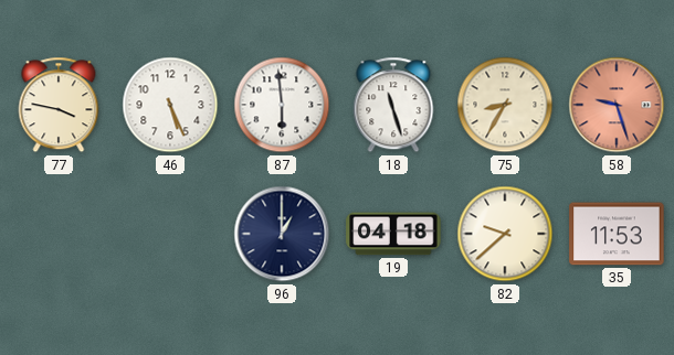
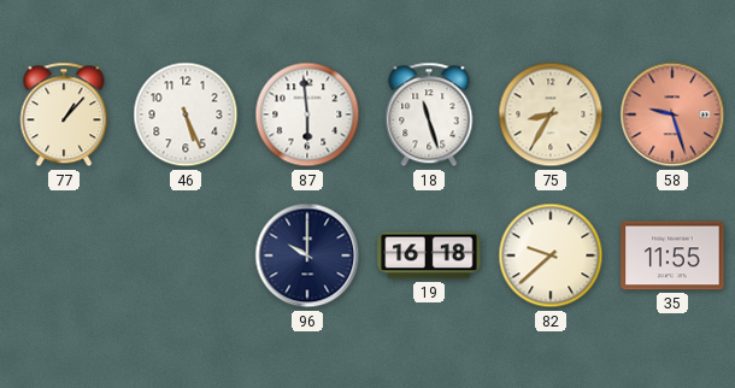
77: 3:47 -> 1:07 (64, 114)
96: 1:00 -> 10:00 (307, 255)
19: 04:18 -> 16:18 (429, 255)
35: 11:53 -> 11:55 (672, 255)
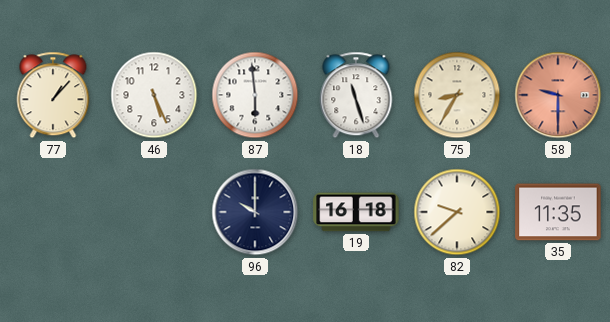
58: 9:27 -> 9:30 (558, 95)
35: 11:55 -> 11:35 (558, 212)
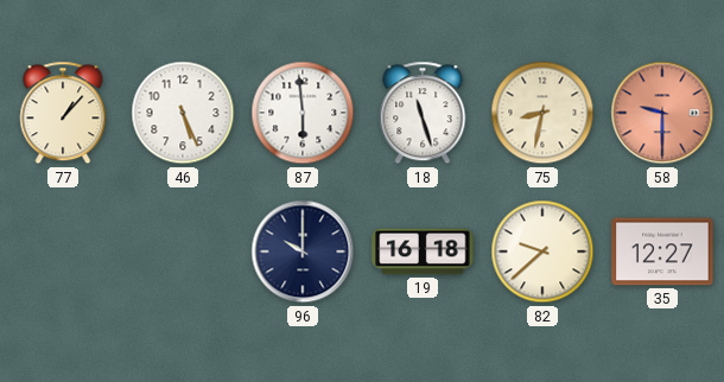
75: 8:35 -> 8:32 (542, 113)
35: 11:35 -> 12:27 (662, 252)
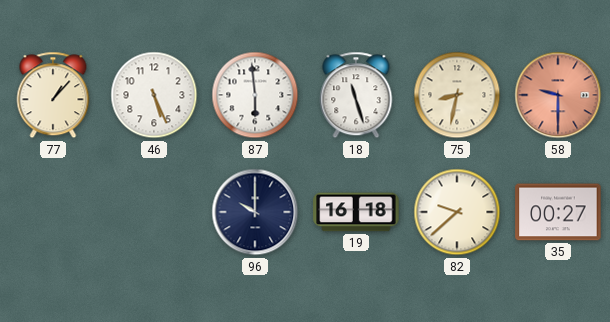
35: 12:27 -> 00:27 (558, 212)
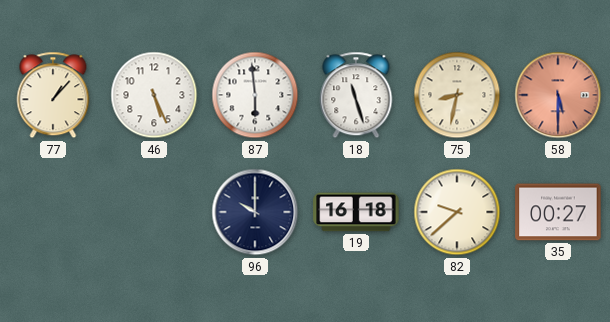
58: 9:30 -> 5:30 (558, 95)
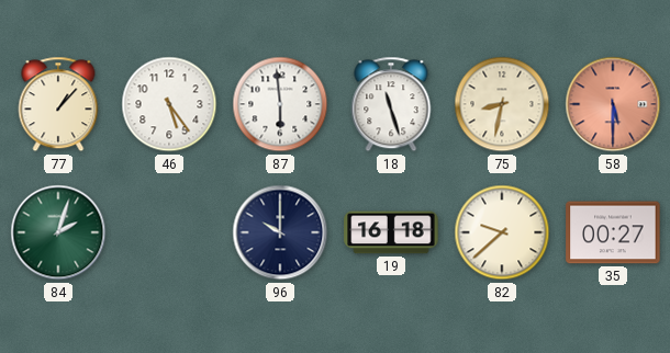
46: 5:26 -> 5:24 (169, 104)
84: none -> 2:03 (58, 232)
